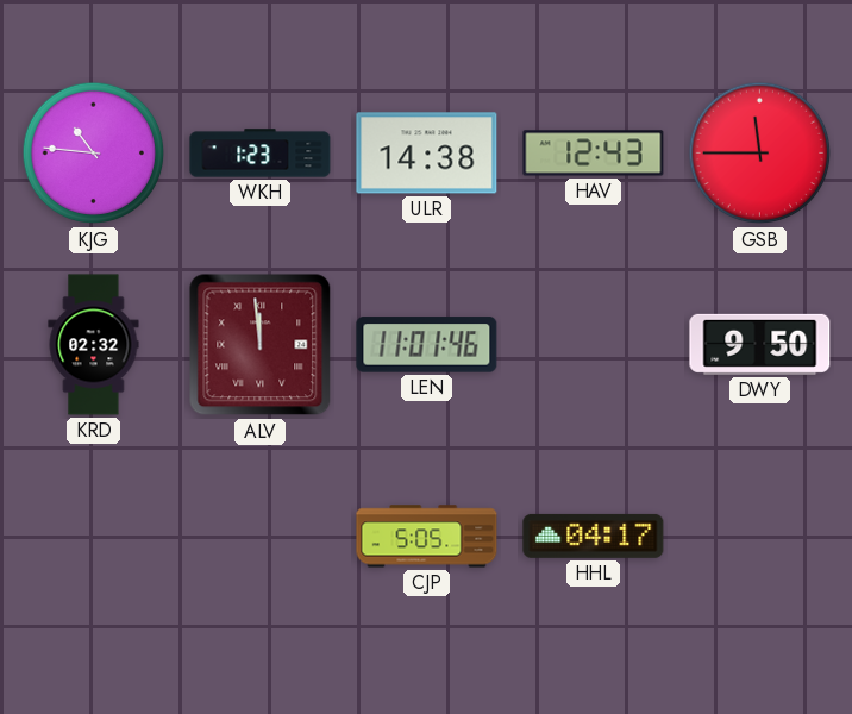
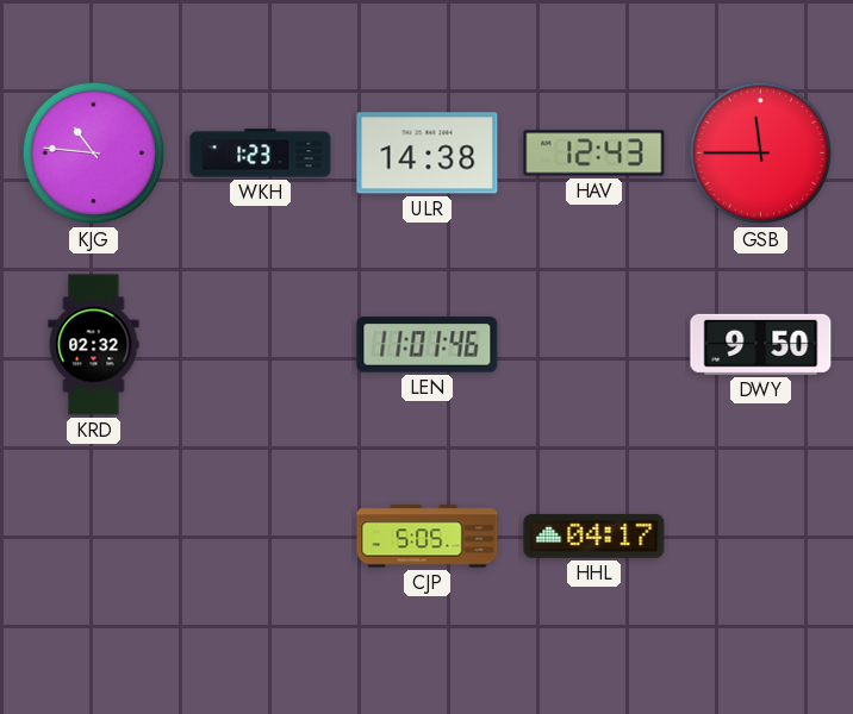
ALV: 11:59 -> none (261, 345)
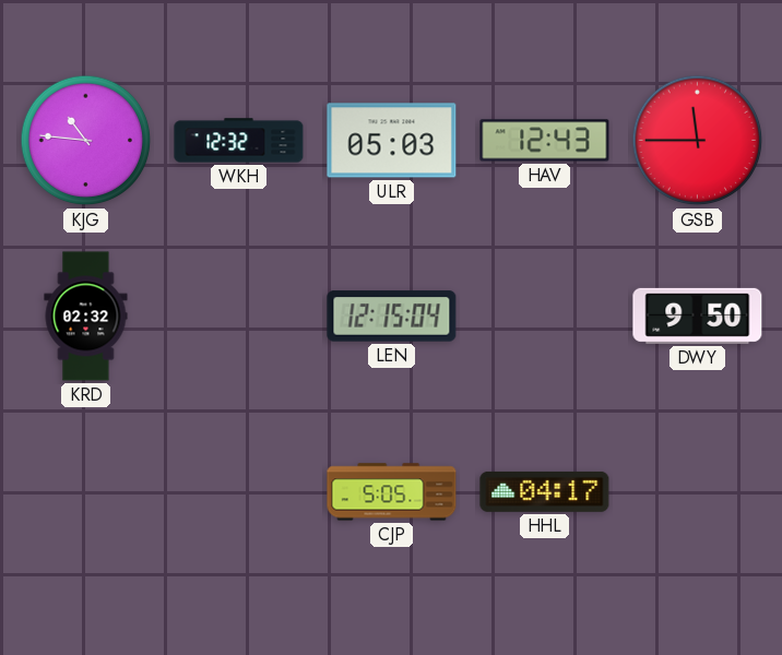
WKH: 1:23 -> 12:32 (239, 141)
ULR: 14:38 -> 05:03 (392, 141)
LEN: 11:01 -> 12:15 (392, 317)
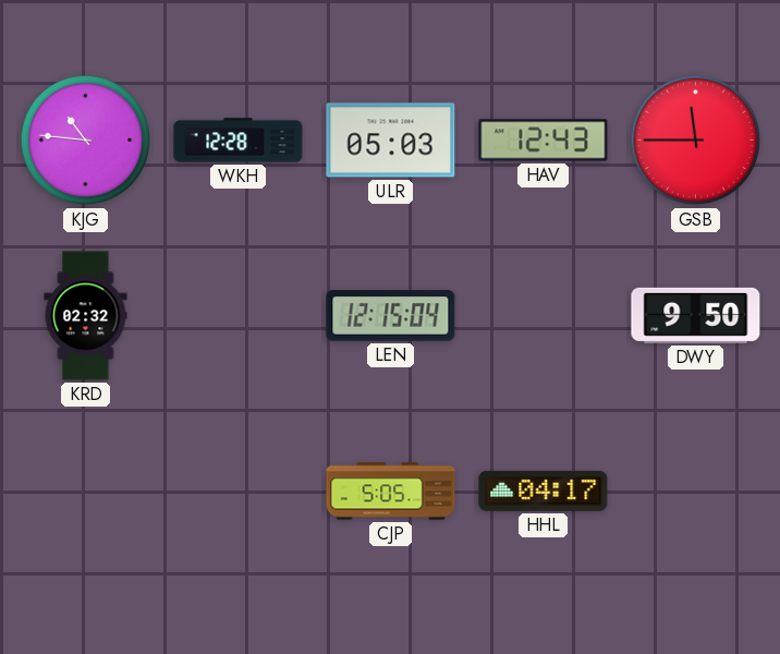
WKH: 12:32 -> 12:28 (239, 141)
